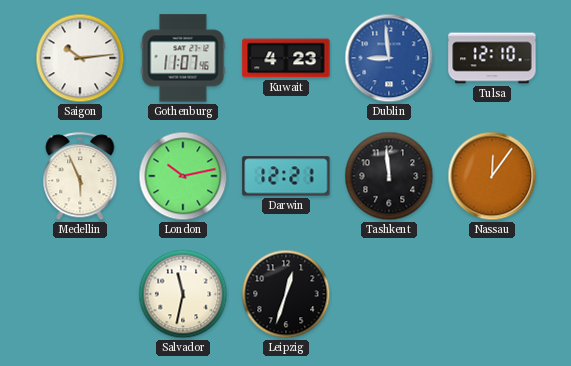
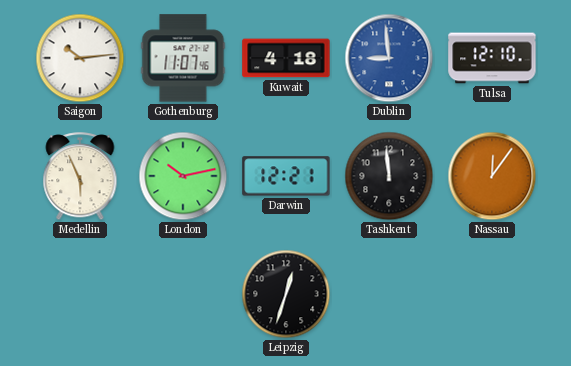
Kuwait: 4:23 -> 4:18 (286, 58)
Salvador: 11:32 -> none (183, 294)
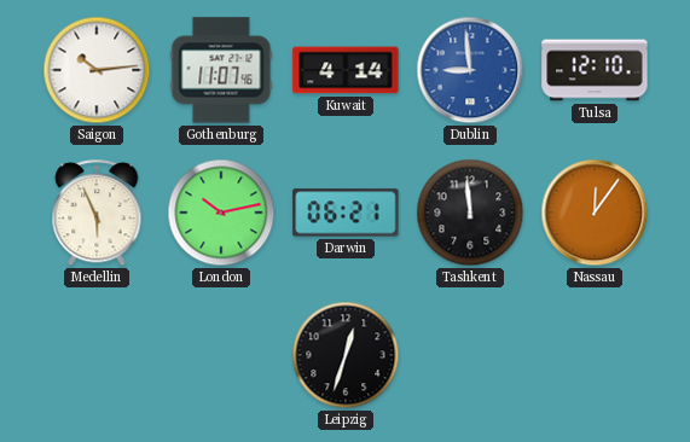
Kuwait: 4:18 -> 4:14 (346, 70)
Darwin: 12:21 -> 06:21 (346, 213)
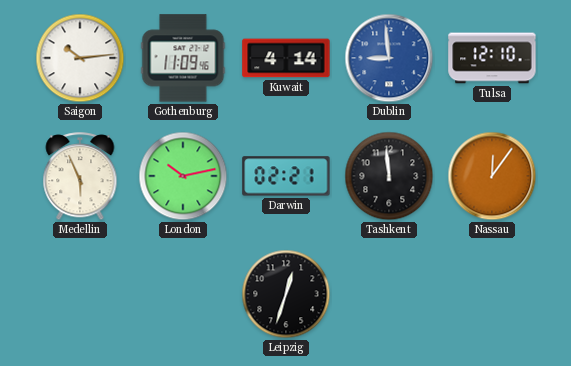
Gothenburg: 11:07 -> 11:09 (183, 58)
Darwin: 06:21 -> 02:21 (286, 176)
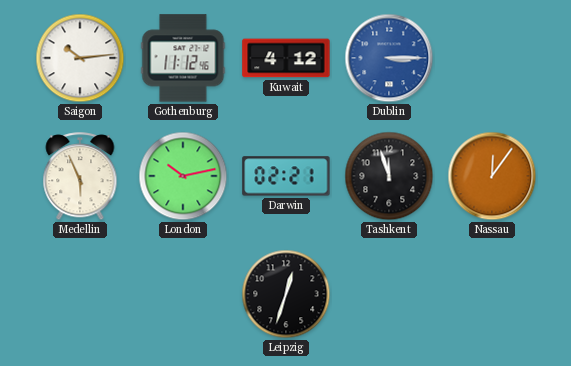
Gothenburg: 11:09 -> 11:12 (183, 58)
Kuwait: 4:14 -> 4:12 (286, 58)
Dublin: 8:59 -> 3:15 (389, 58)
Tulsa: 12:10 -> none (492, 58)
Tashkent: 11:59 -> 11:57 (389, 176)
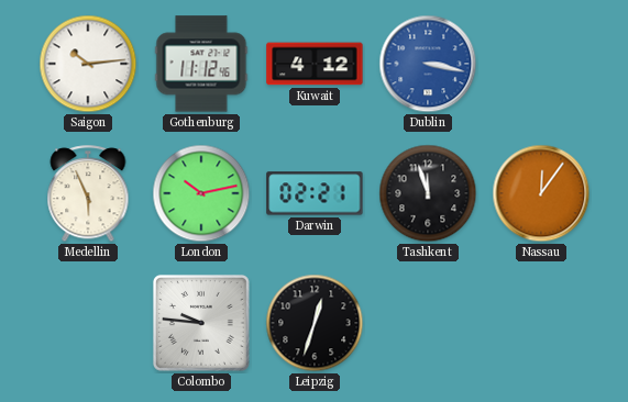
Dublin: 3:15 -> 3:17 (428, 64)
Colombo: none -> 9:46 (201, 323)
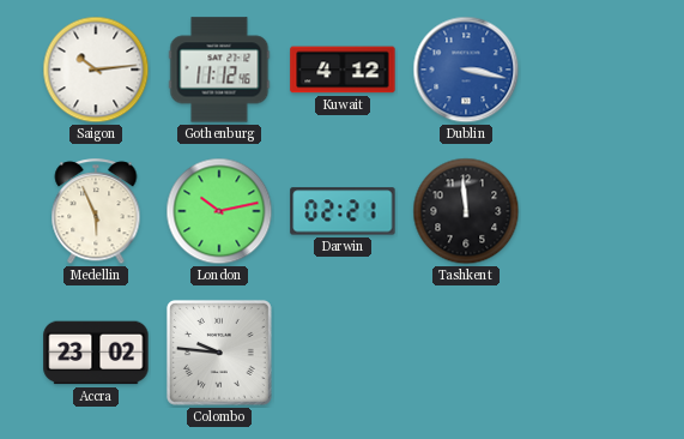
Tashkent: 11:57 -> 11:59 (466, 211)
Nassau: 12:06 -> none (541, 193)
Accra: none -> 23:02 (96, 353)
Leipzig: 12:33 -> none (315, 323)
